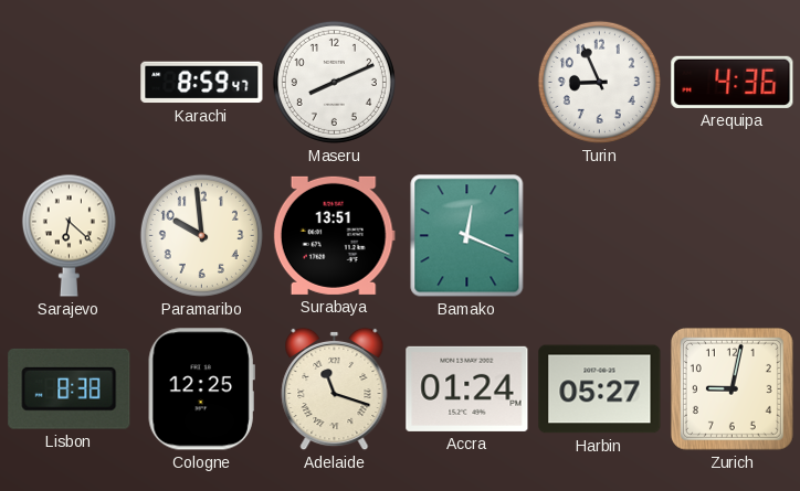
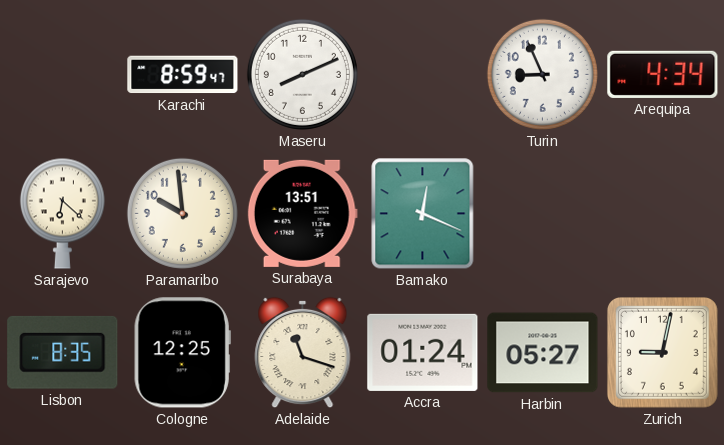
Arequipa: 4:36 -> 4:34 (663, 74)
Lisbon: 8:38 -> 8:35 (63, 352)
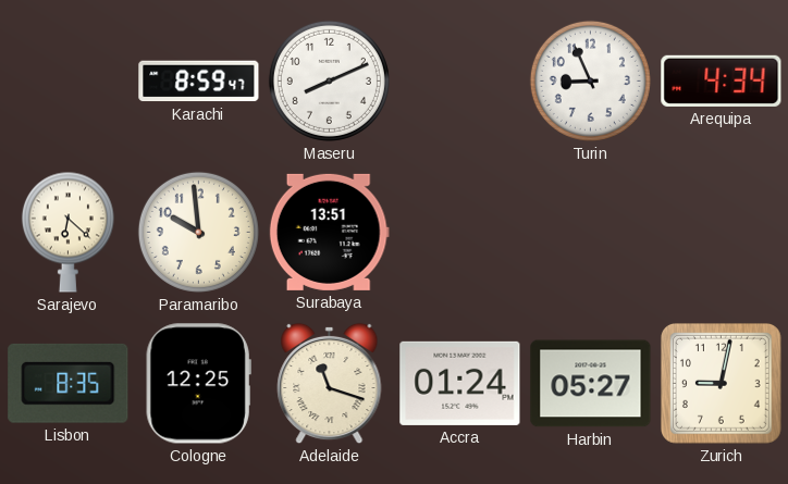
Bamako: 12:19 -> none (423, 214)
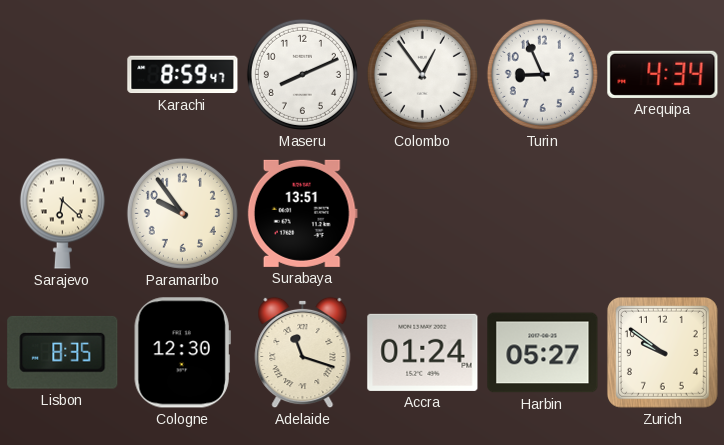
Colombo: none -> 12:54 (422, 74)
Paramaribo: 9:59 -> 9:54 (182, 213)
Cologne: 12:25 -> 12:30 (182, 353)
Zurich: 9:02 -> 9:51 (663, 353)
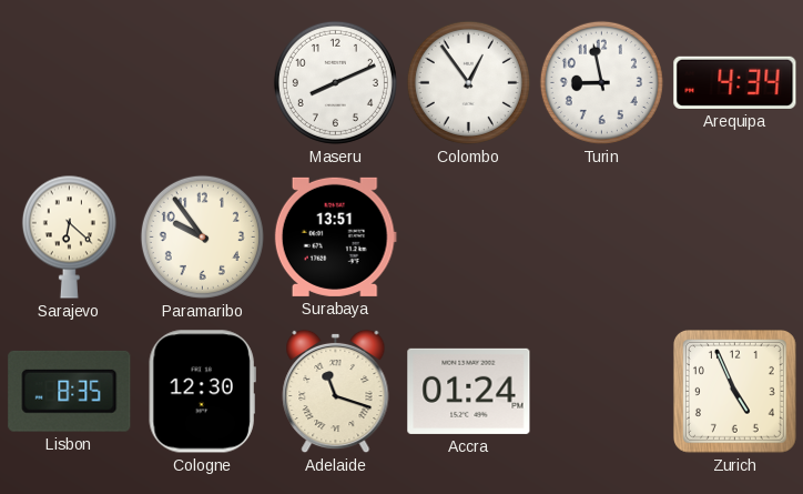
Karachi: 8:59 -> none (183, 75)
Turin: 8:56 -> 8:58 (601, 82)
Harbin: 05:27 -> none (543, 353)
Zurich: 9:51 -> 4:56 (735, 392)
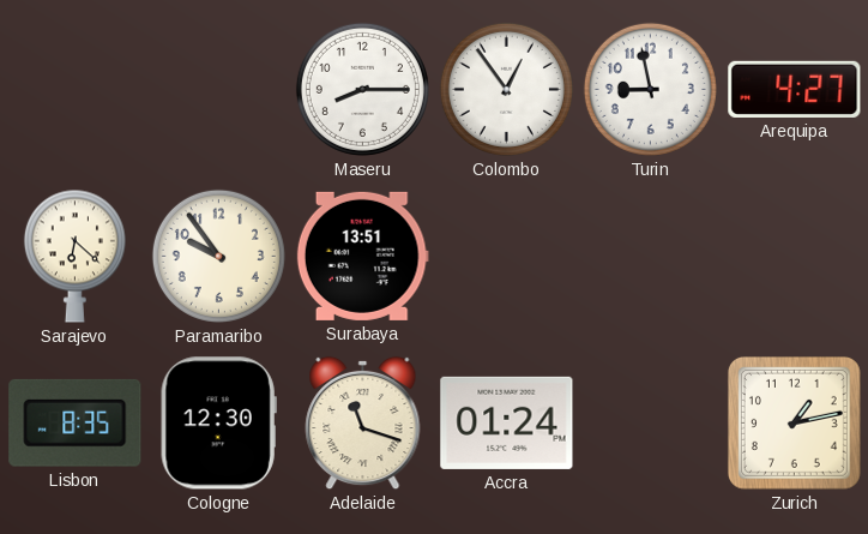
Maseru: 8:11 -> 8:15 (362, 89)
Arequipa: 4:34 -> 4:27 (795, 89)
Zurich: 4:56 -> 1:13 (795, 424)
